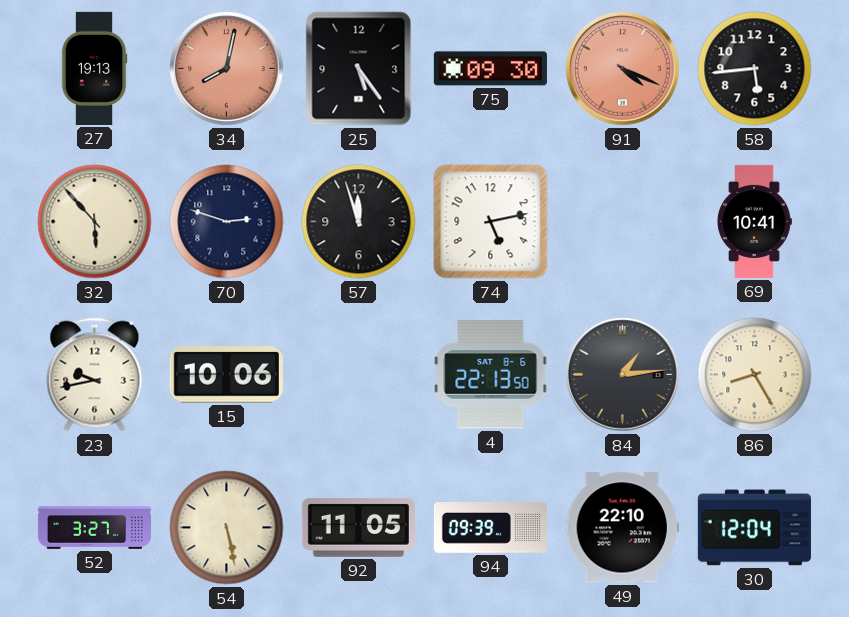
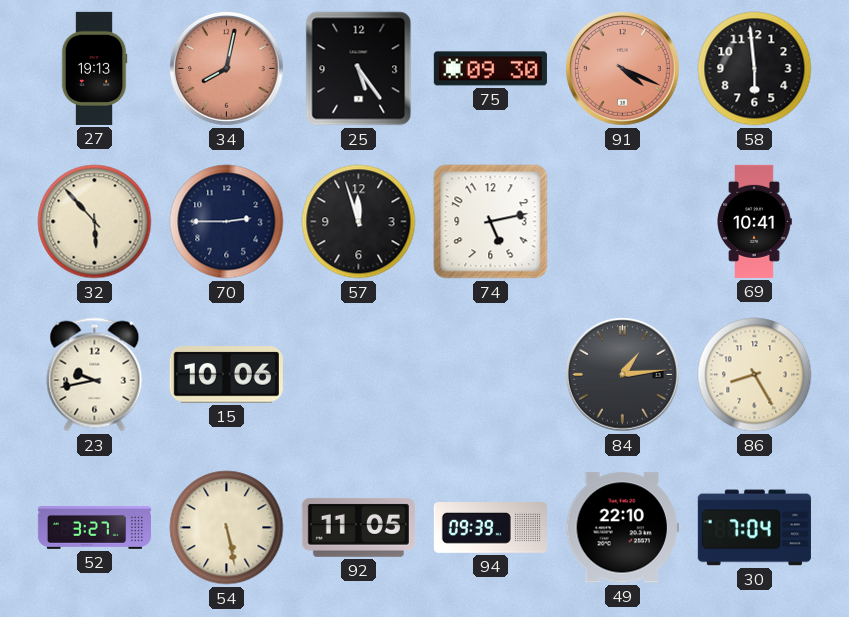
58: 5:44 -> 5:59 (755, 69)
70: 2:48 -> 2:45 (227, 222)
4: 22:13 -> none (491, 375)
30: 12:04 -> 7:04 (754, 528)
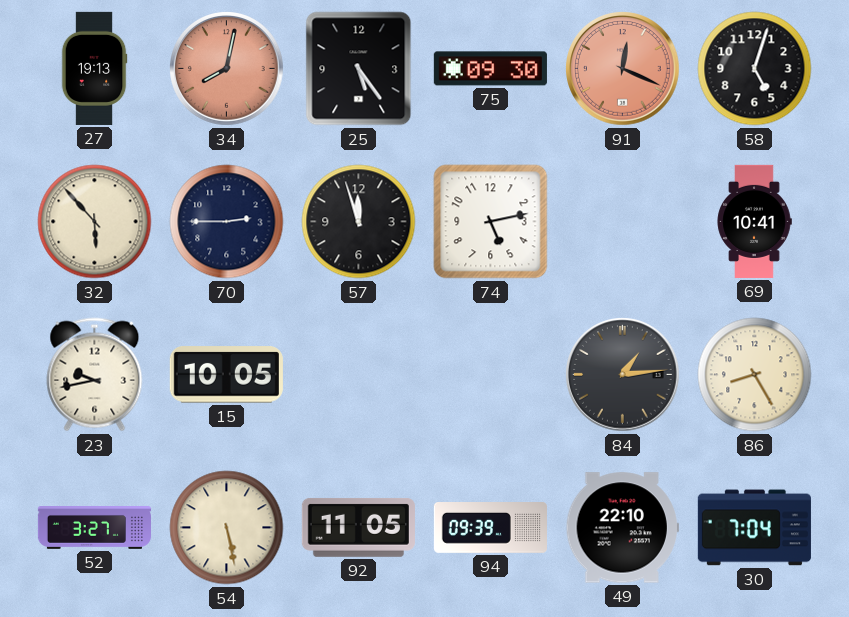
91: 4:19 -> 12:19 (623, 69)
58: 5:59 -> 5:03 (755, 69)
15: 10:06 -> 10:05 (226, 375)
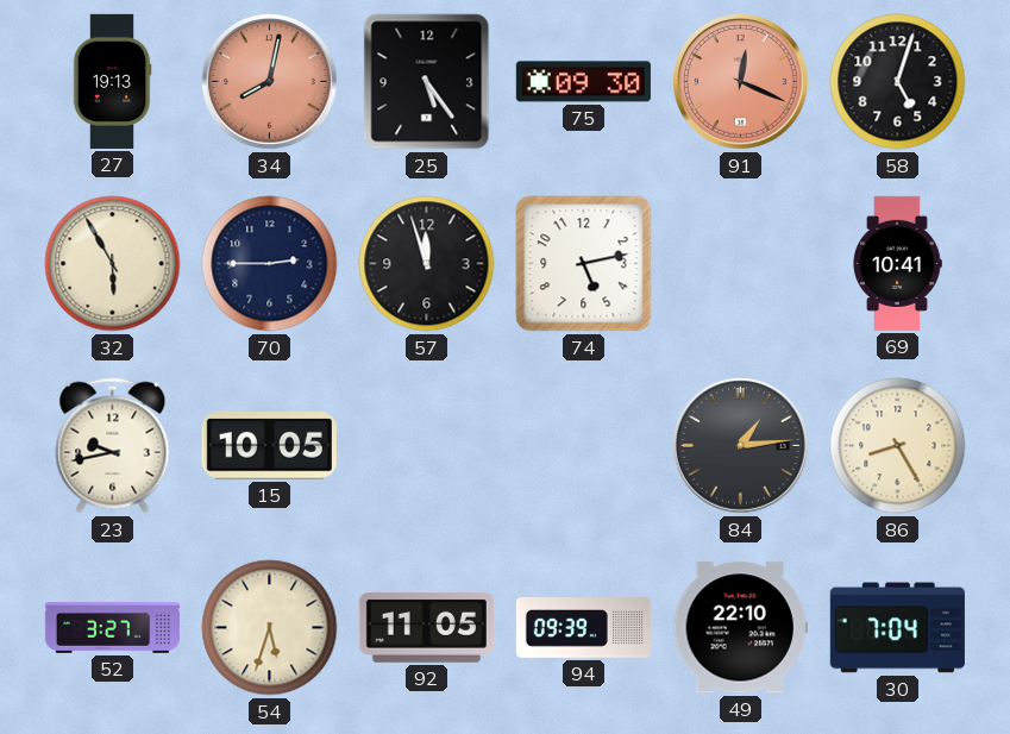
32: 5:53 -> 5:55 (113, 264)
54: 5:28 -> 5:33 (270, 628)
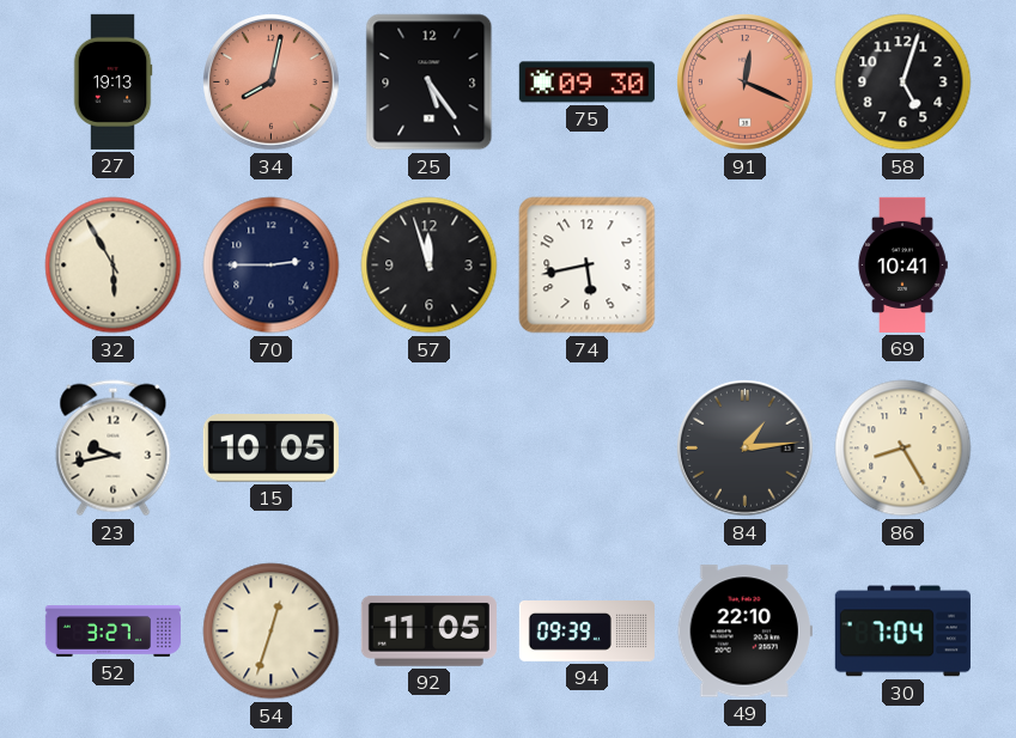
74: 5:13 -> 5:43 (588, 266)
54: 5:33 -> 12:33 (272, 632)
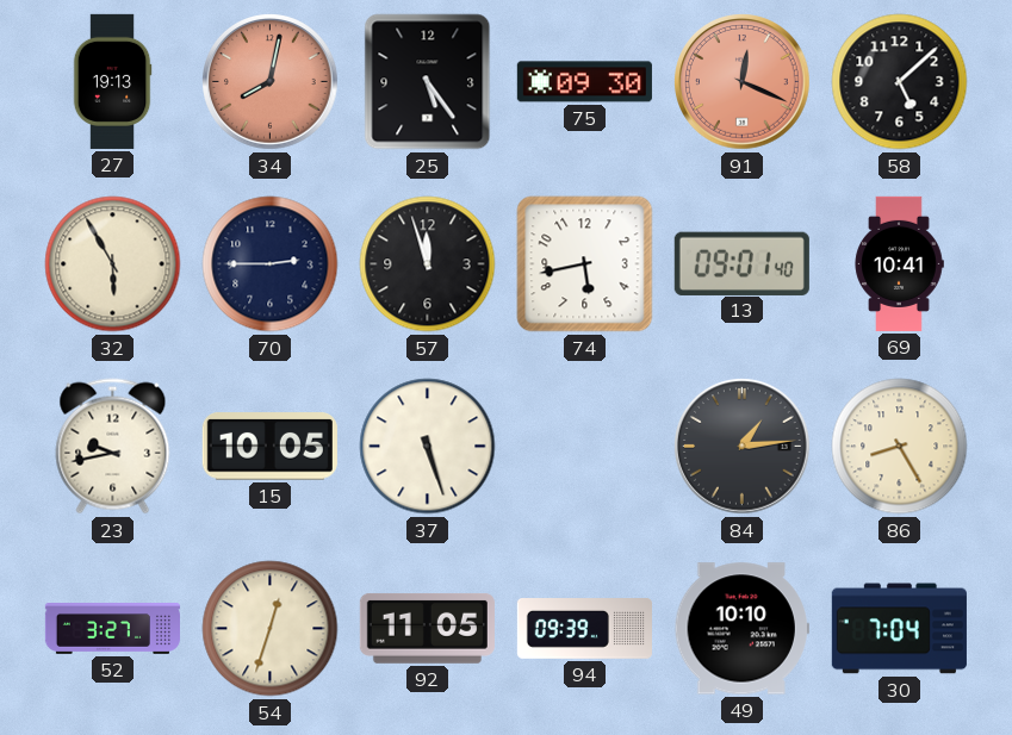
58: 5:03 -> 5:08 (900, 82)
13: none -> 09:01 (741, 263)
37: none -> 5:27 (428, 447)
49: 22:10 -> 10:10 (741, 629)
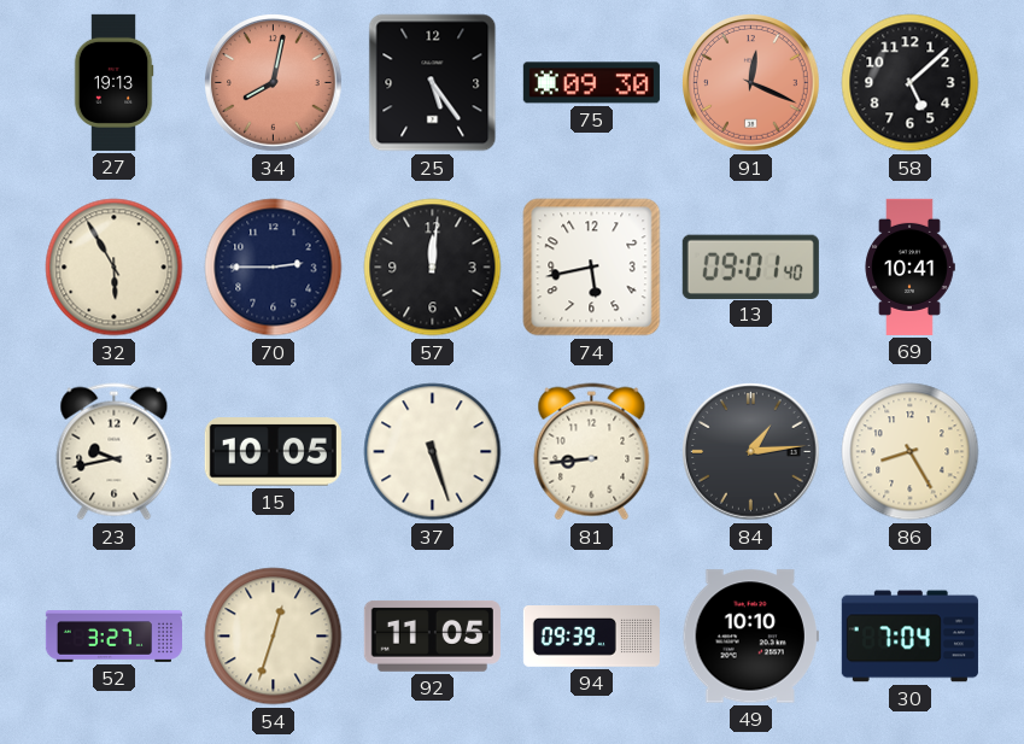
57: 11:57 -> 12:01 (433, 268)
81: none -> 8:44 (592, 452)
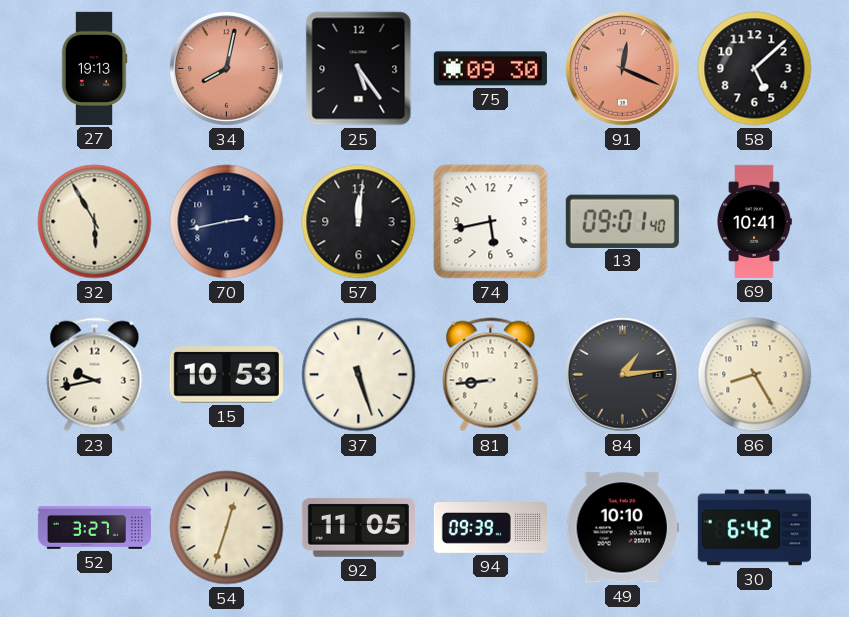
70: 2:45 -> 2:43 (227, 222)
15: 10:05 -> 10:53 (226, 375)
30: 7:04 -> 6:42 (754, 528)
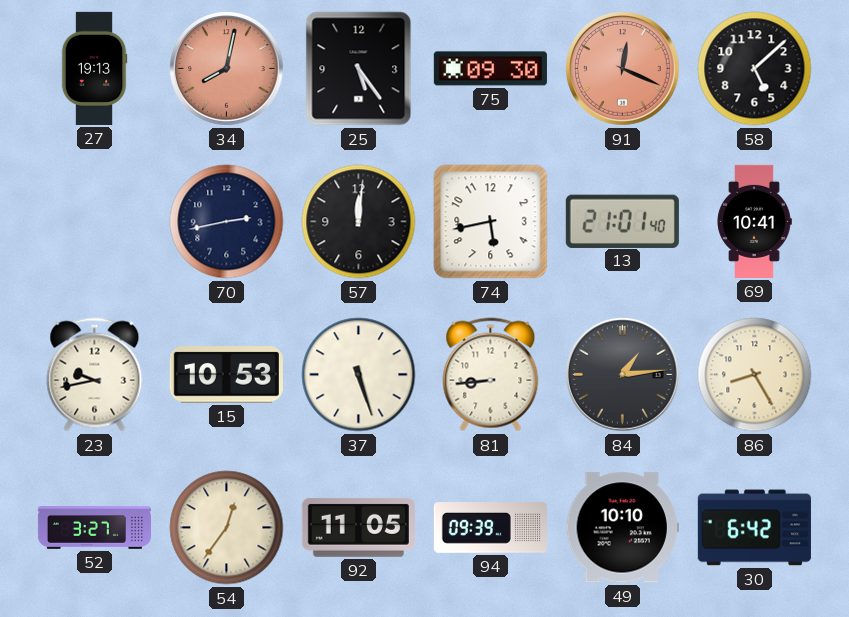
32: 5:55 -> none (95, 222)
13: 09:01 -> 21:01 (622, 221)
54: 12:33 -> 12:36 (227, 528)
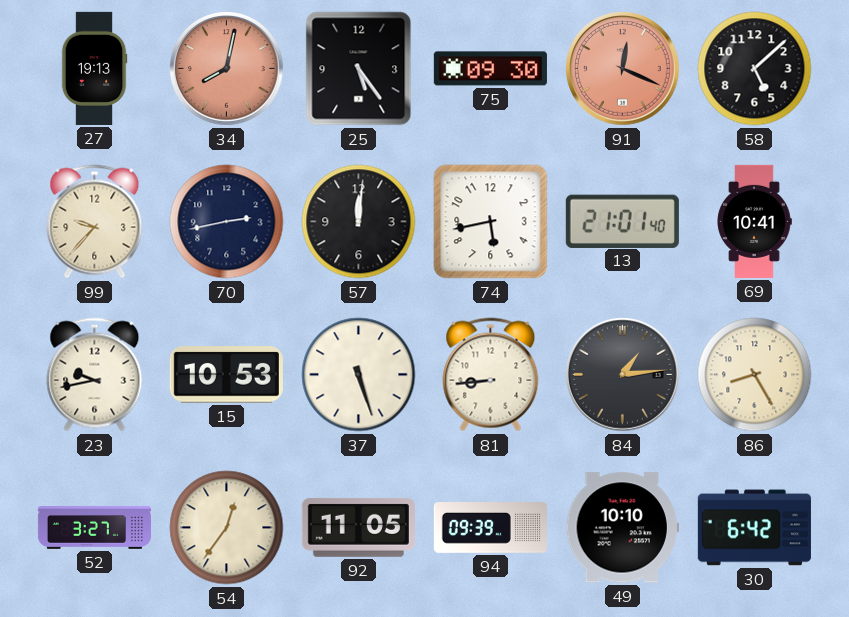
99: none -> 9:37 (95, 222)
